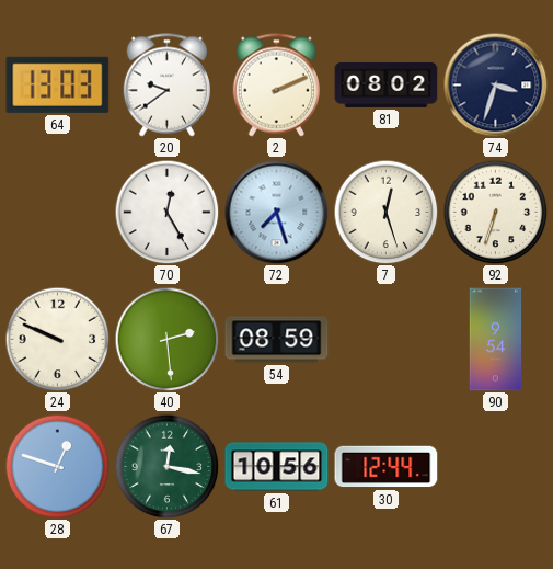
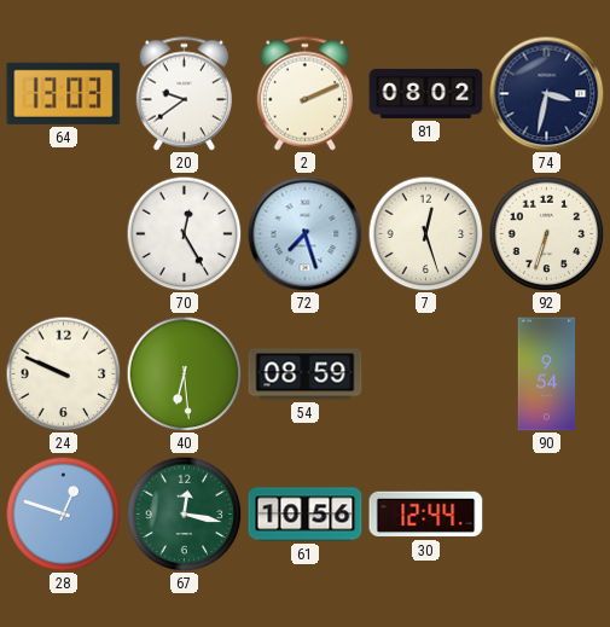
74: 3:33 -> 3:32 (546, 93)
40: 2:29 -> 6:29 (184, 373)
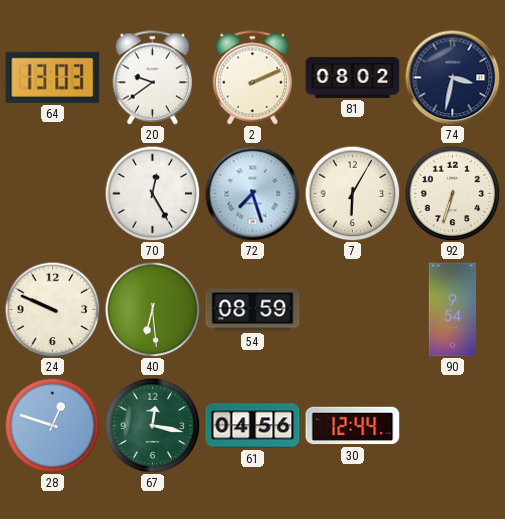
7: 12:27 -> 6:05 (352, 193)
61: 10:56 -> 04:56 (253, 426)
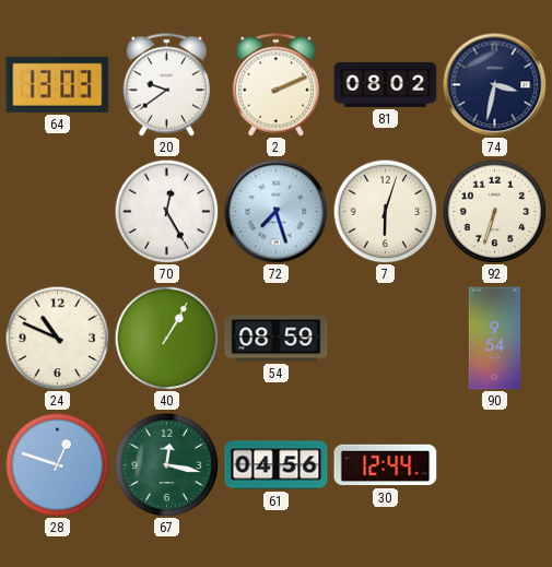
7: 6:05 -> 6:03 (385, 211)
24: 9:49 -> 10:49 (57, 338)
40: 6:29 -> 1:05 (166, 338)
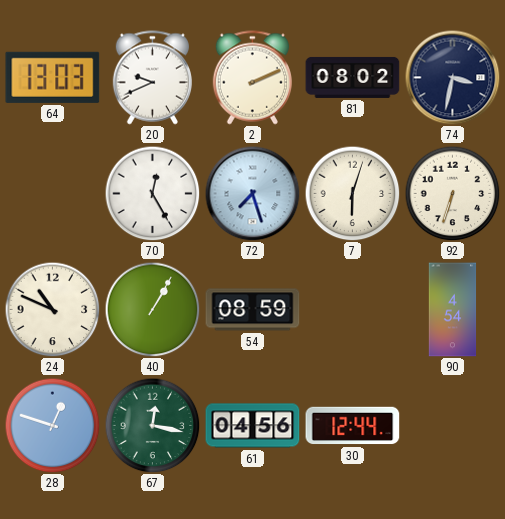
20: 9:39 -> 9:41 (152, 78)
90: 9:54 -> 4:54 (453, 310)
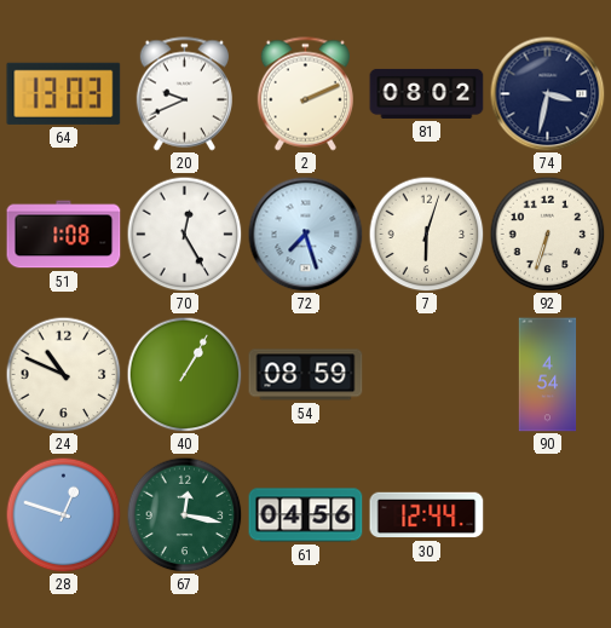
51: none -> 1:08 (64, 235)
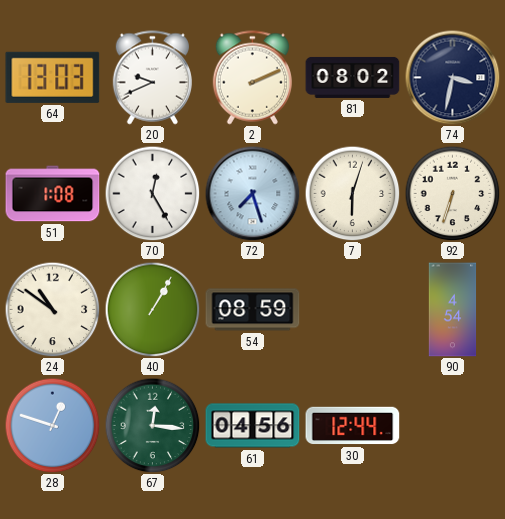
24: 10:49 -> 10:51 (52, 309)
67: 12:17 -> 12:16 (152, 425)
